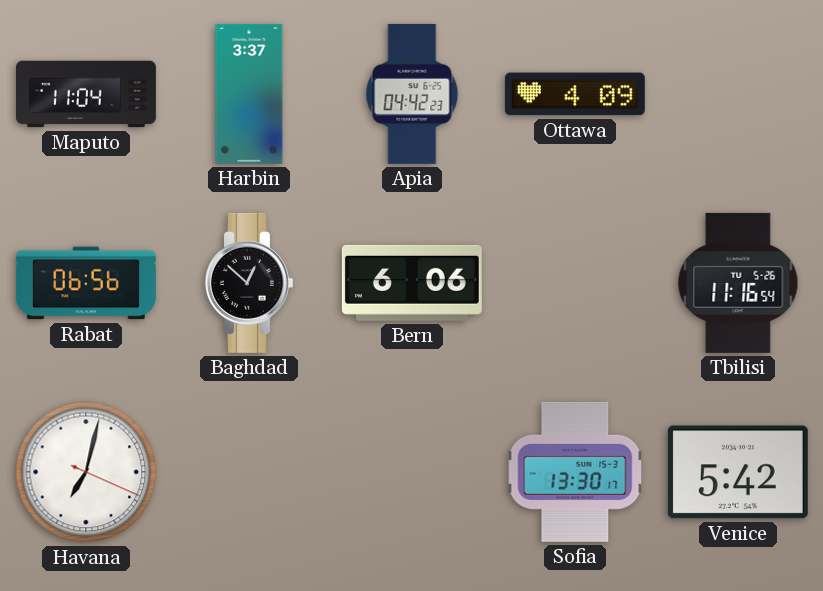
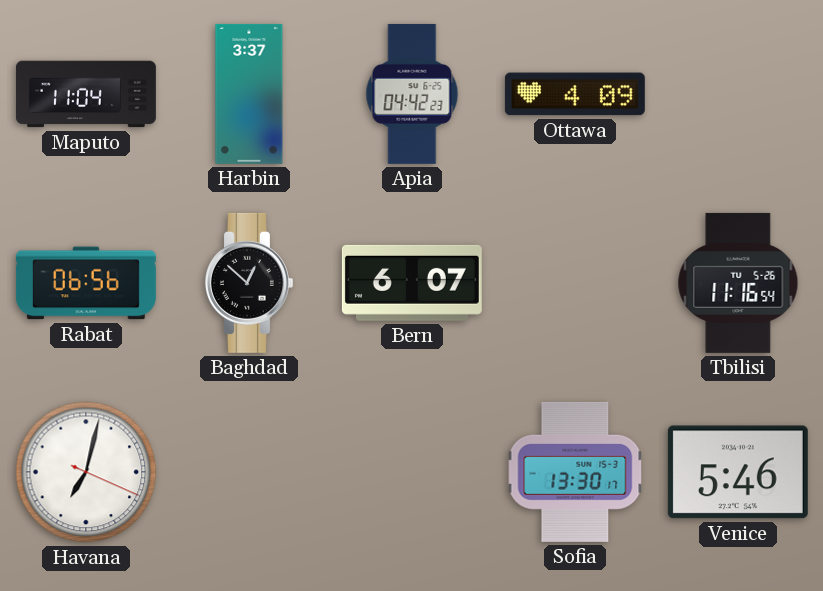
Bern: 6:06 -> 6:07 (412, 283)
Venice: 5:42 -> 5:46 (738, 472)
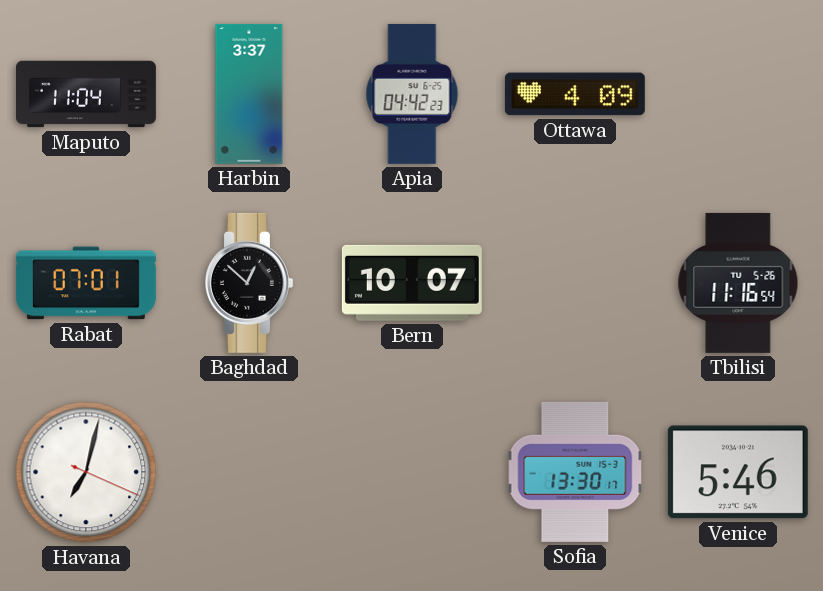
Rabat: 06:56 -> 07:01 (86, 283)
Bern: 6:07 -> 10:07 (412, 283)
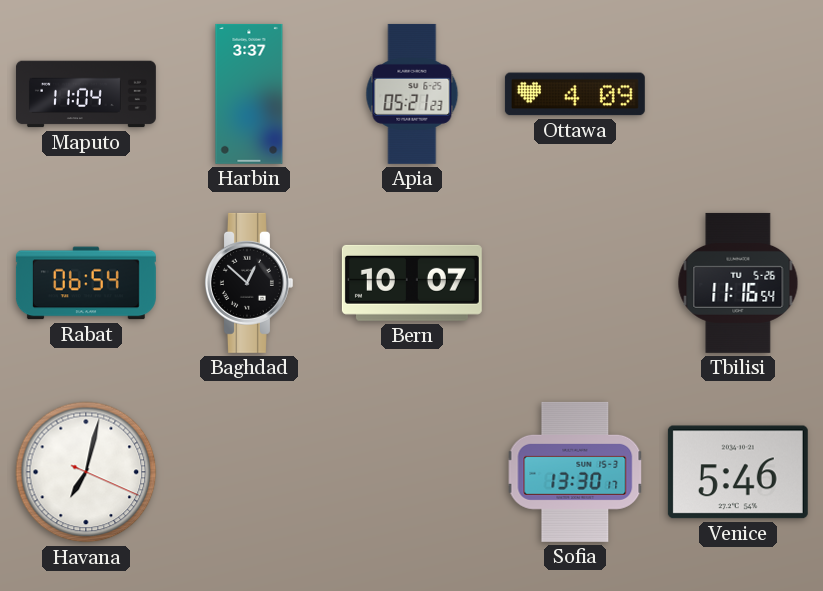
Apia: 04:42 -> 05:21 (412, 94)
Rabat: 07:01 -> 06:54 (86, 283)
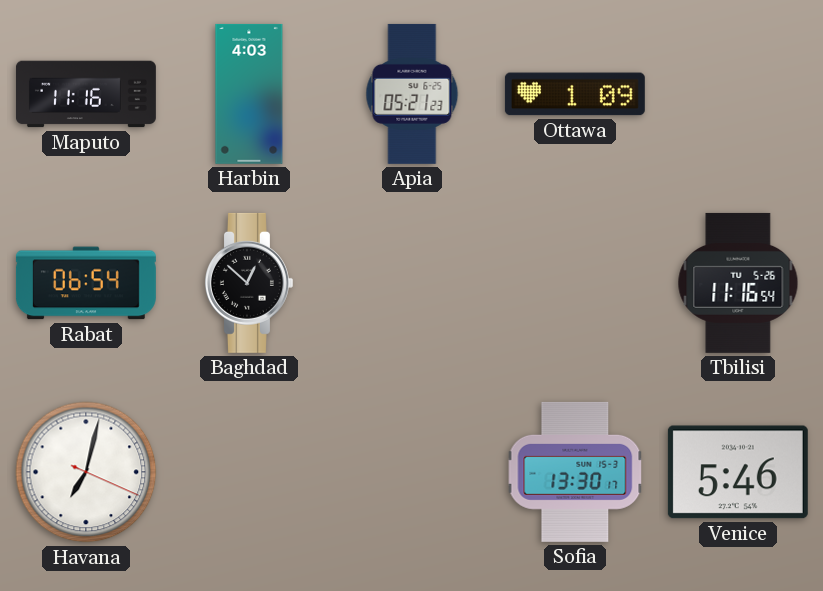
Maputo: 11:04 -> 11:16 (86, 94)
Harbin: 3:37 -> 4:03 (249, 94)
Ottawa: 4:09 -> 1:09 (575, 94)
Bern: 10:07 -> none (412, 283)
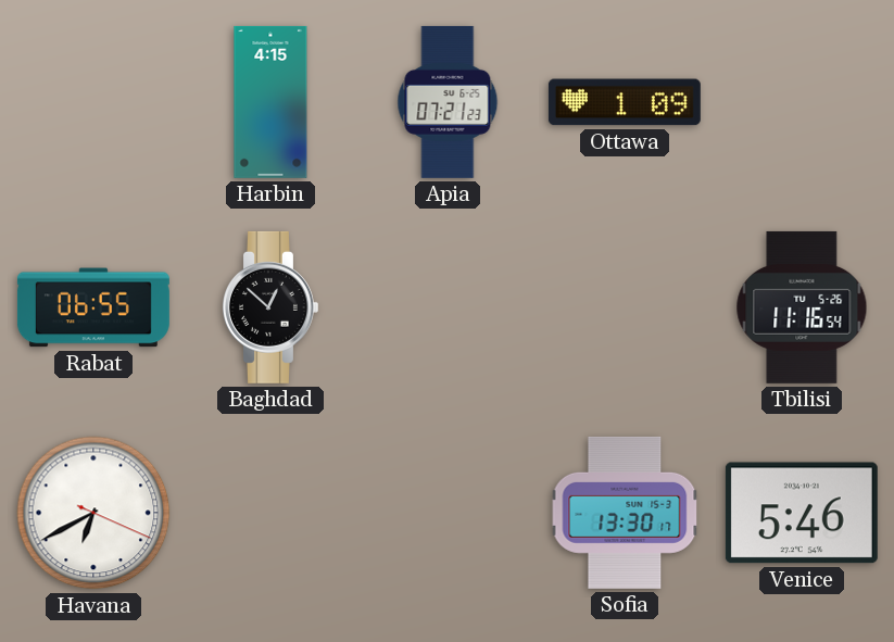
Maputo: 11:16 -> none (86, 94)
Harbin: 4:03 -> 4:15 (270, 102)
Apia: 05:21 -> 07:21 (448, 102)
Rabat: 06:54 -> 06:55 (93, 307)
Havana: 7:02 -> 6:40 (93, 513)
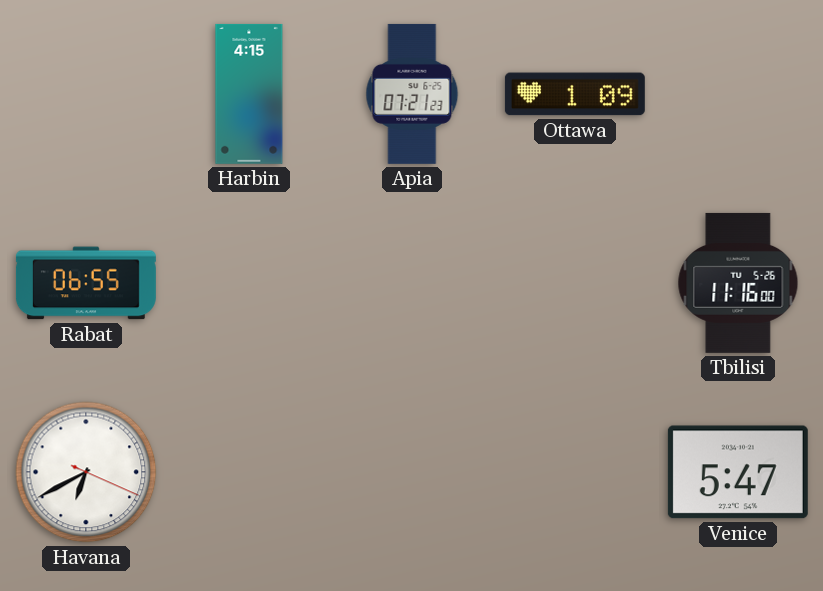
Baghdad: 12:52 -> none (270, 307)
Tbilisi: 11:16:54 -> 11:16:00 (738, 283)
Sofia: 13:30 -> none (625, 513)
Venice: 5:46 -> 5:47 (738, 472)
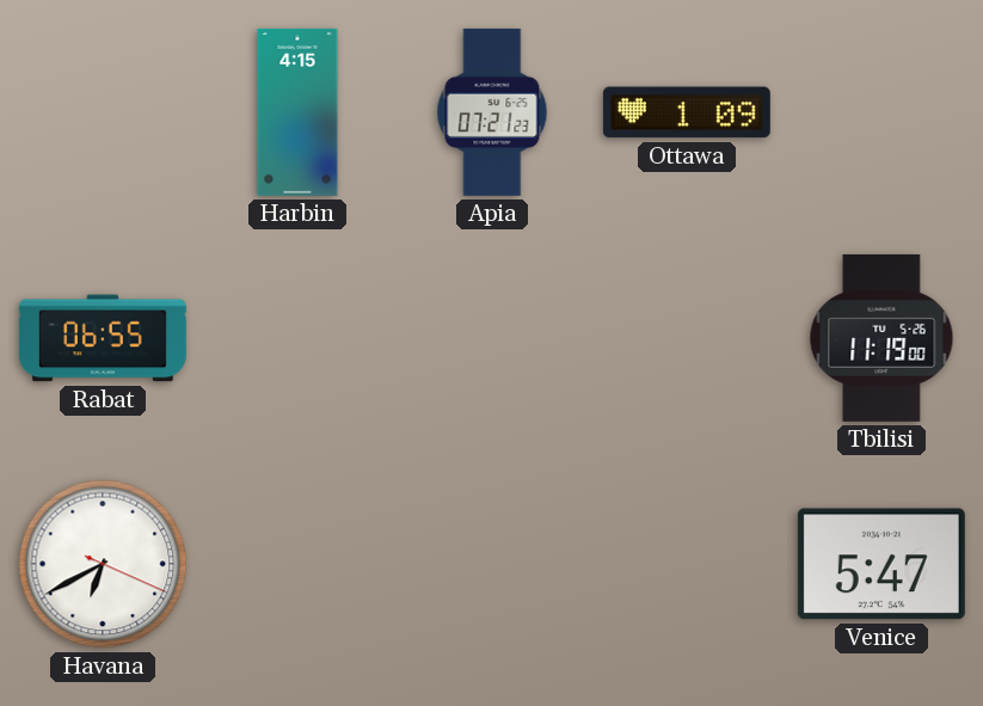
Tbilisi: 11:16 -> 11:19 (881, 338)
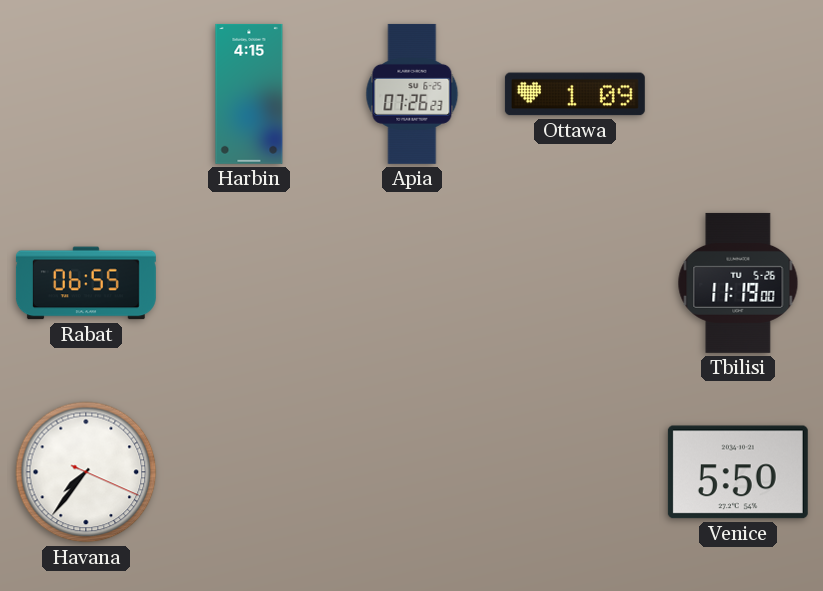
Apia: 07:21 -> 07:26 (412, 94)
Havana: 6:40 -> 7:36 (86, 472)
Venice: 5:47 -> 5:50 (738, 472)
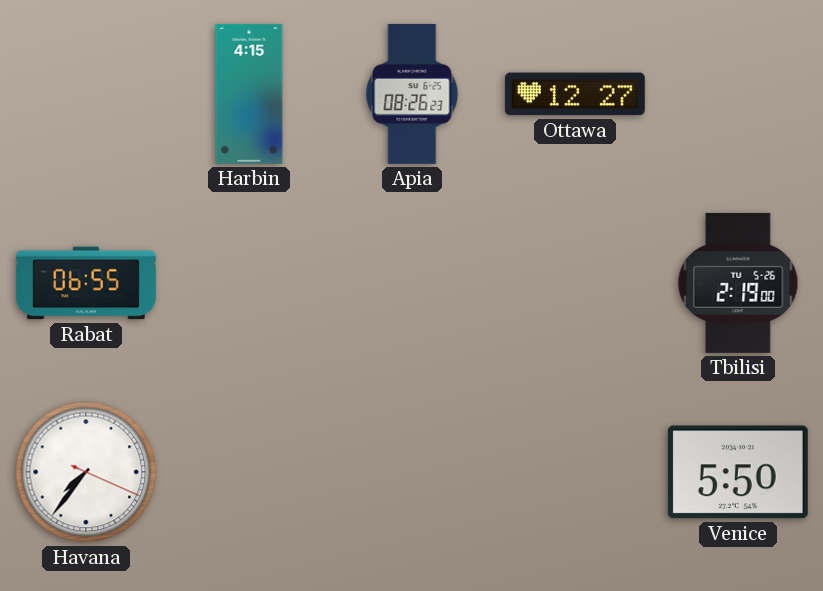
Apia: 07:26 -> 08:26 (412, 94)
Ottawa: 1:09 -> 12:27 (575, 94)
Tbilisi: 11:19 -> 2:19 (738, 283)
